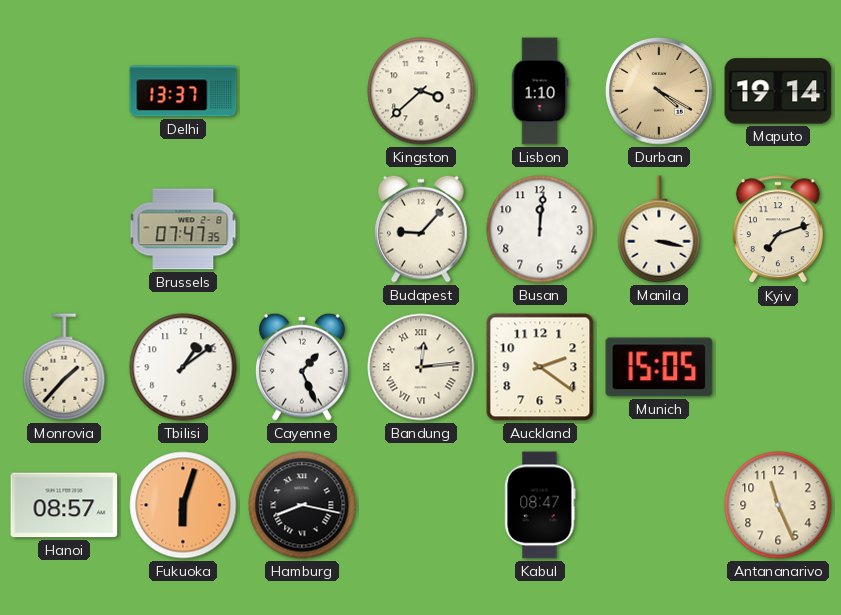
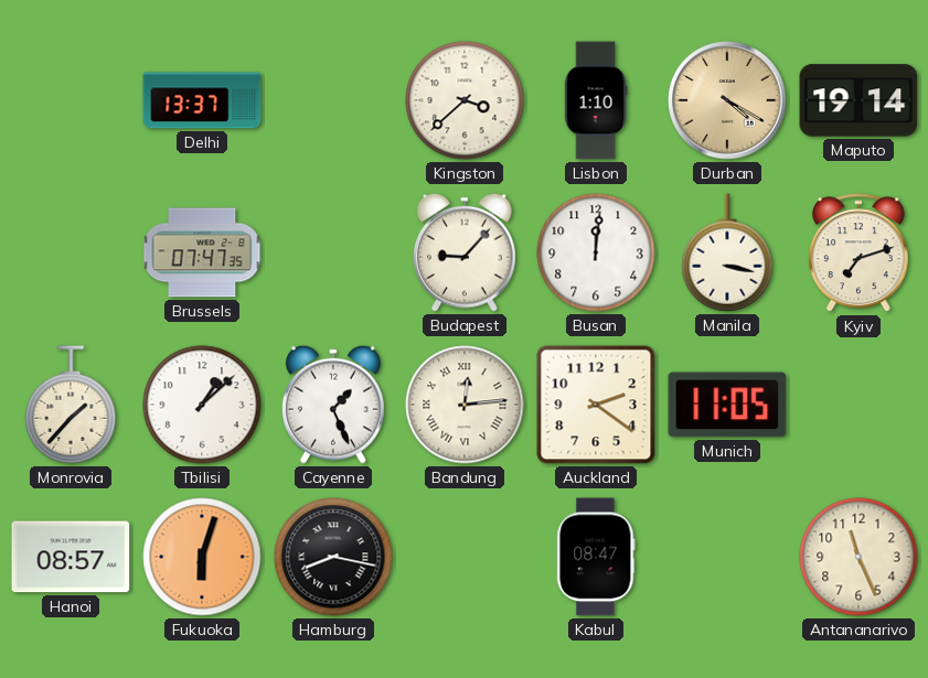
Tbilisi: 1:09 -> 1:08 (202, 405)
Munich: 15:05 -> 11:05 (727, 405)
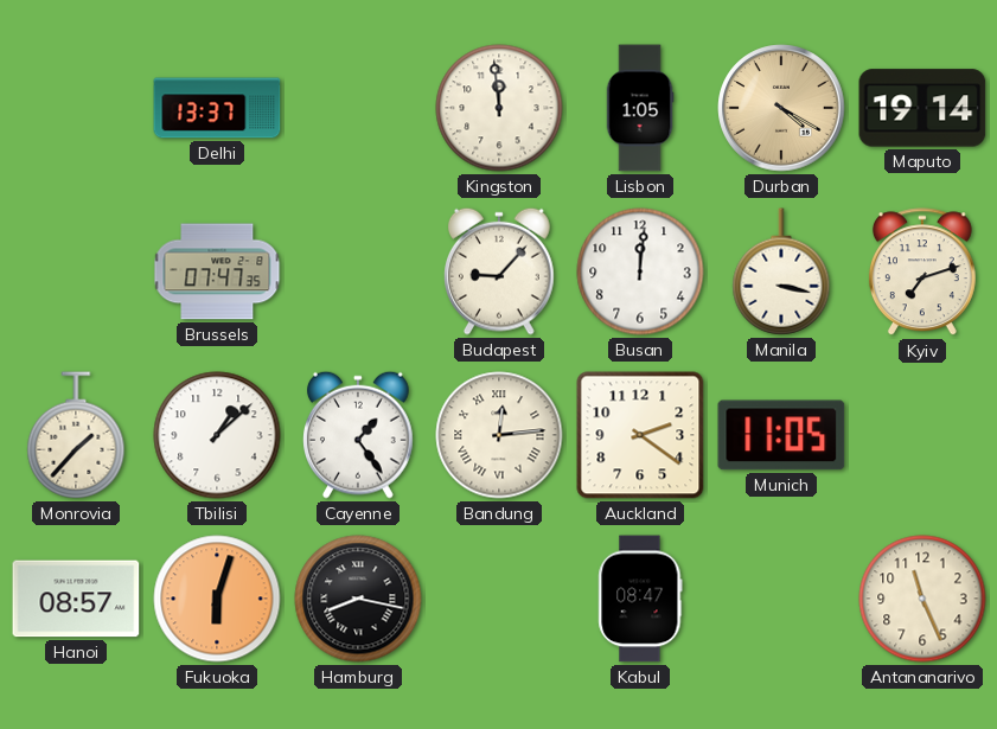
Kingston: 3:38 -> 11:59 (499, 108)
Lisbon: 1:10 -> 1:05 (640, 108)
Cayenne: 1:26 -> 1:24 (359, 435)
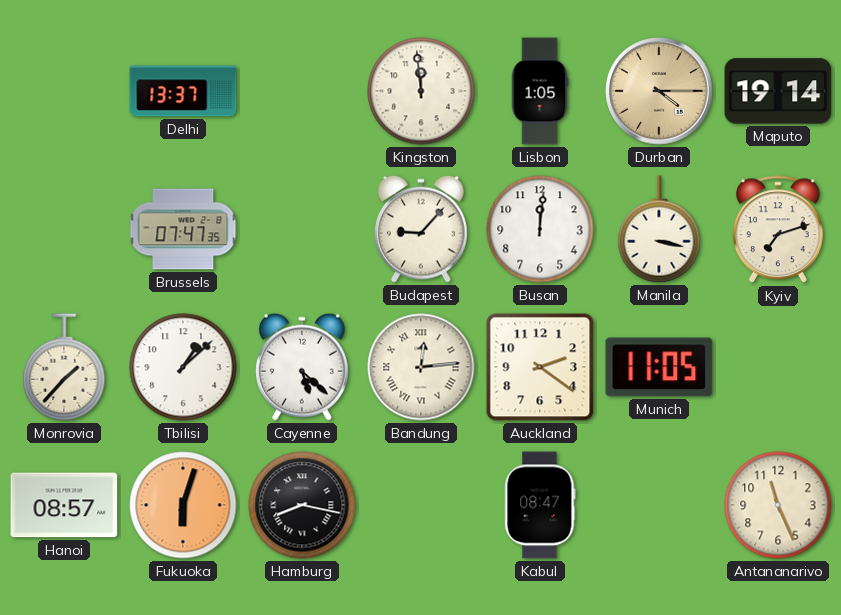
Durban: 4:20 -> 4:15 (659, 91)
Cayenne: 1:24 -> 5:22 (303, 367)
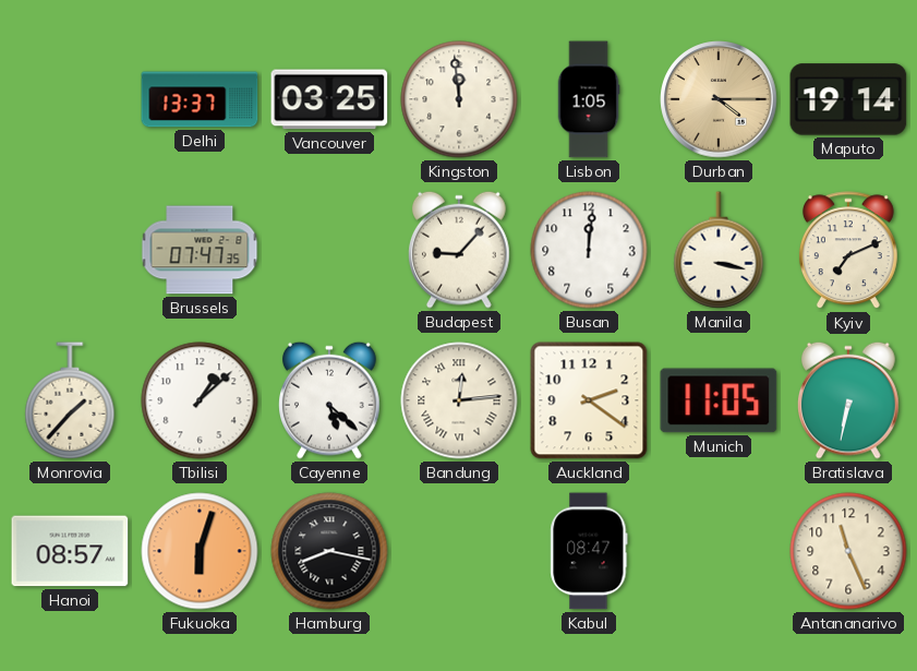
Vancouver: none -> 03:25 (329, 99)
Kyiv: 7:12 -> 7:11 (848, 251)
Bratislava: none -> 6:32 (849, 400)
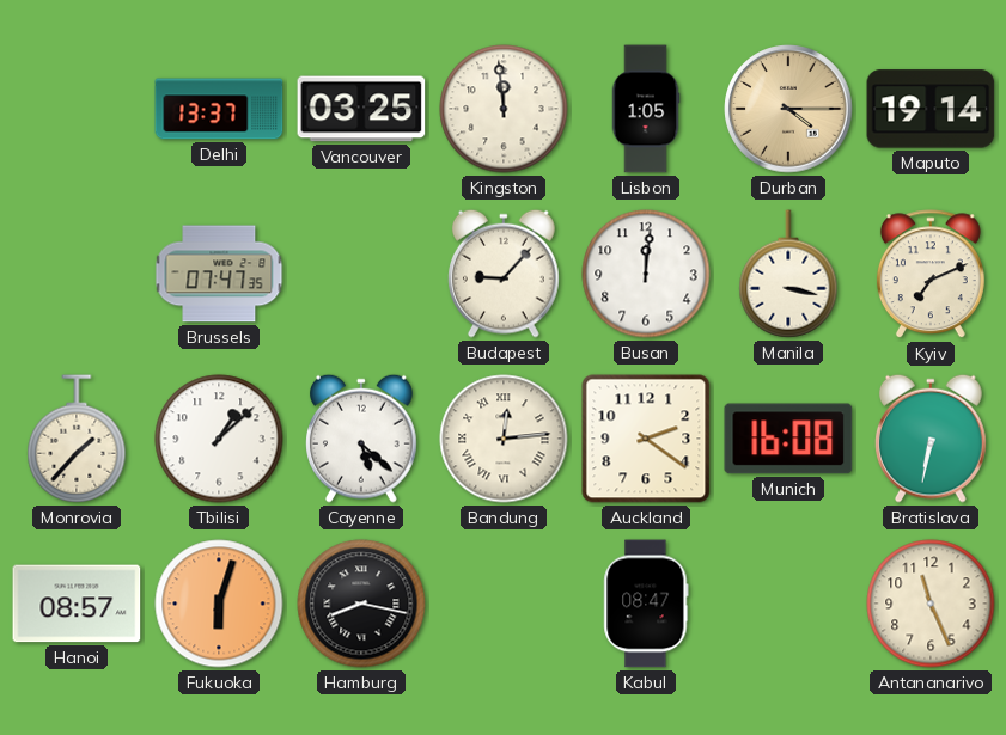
Munich: 11:05 -> 16:08 (788, 439)
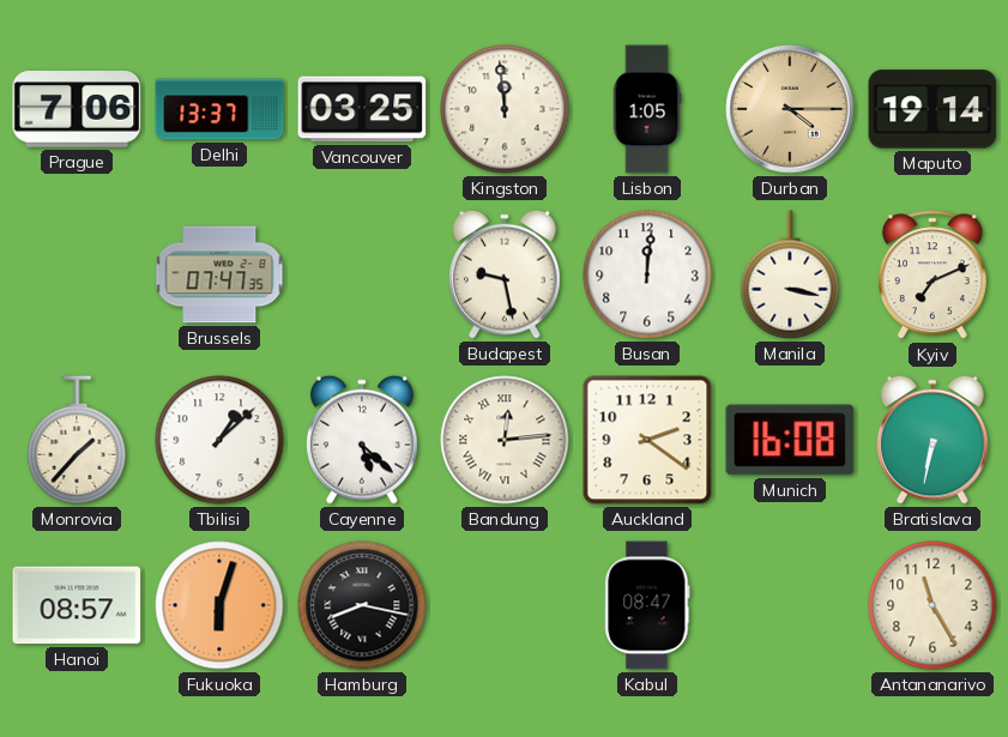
Prague: none -> 7:06 (77, 109)
Budapest: 9:07 -> 9:28 (506, 274)
Antananarivo: 11:26 -> 11:25 (932, 605)
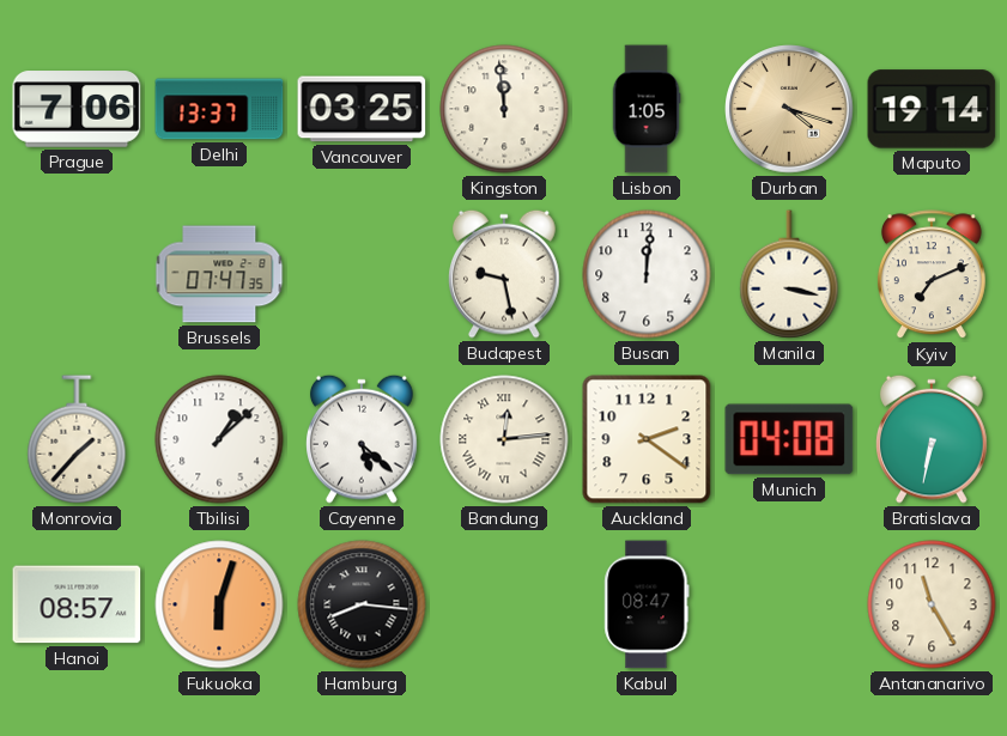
Durban: 4:15 -> 4:18 (789, 109)
Munich: 16:08 -> 04:08 (789, 439)
Hamburg: 8:17 -> 8:16 (362, 604)
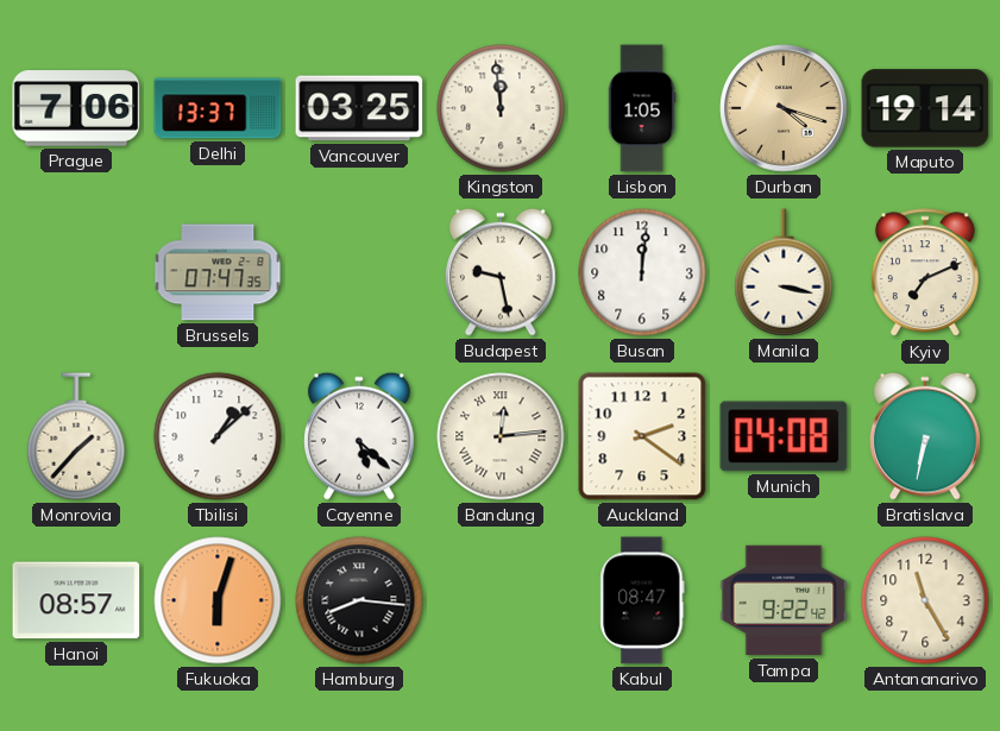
Tampa: none -> 9:22 (784, 600)
